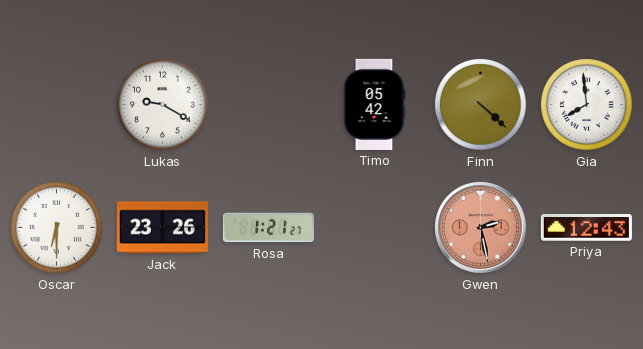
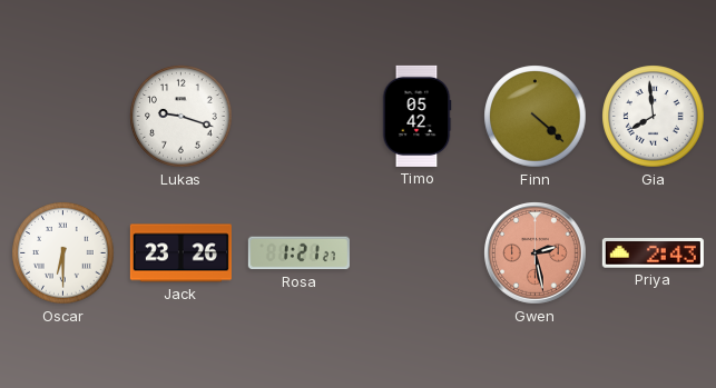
Lukas: 9:20 -> 9:18 (182, 117)
Priya: 12:43 -> 2:43 (653, 253)
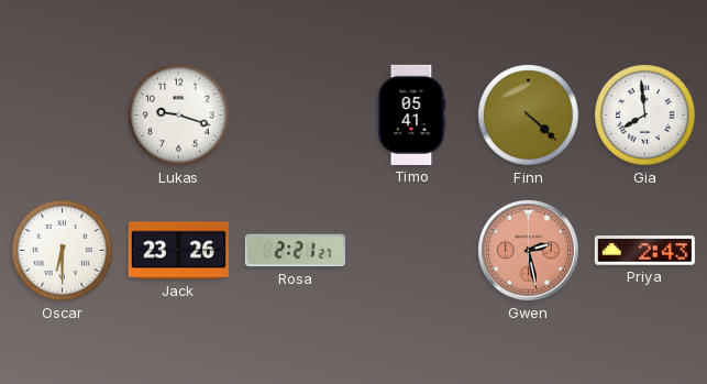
Timo: 05:42 -> 05:41 (411, 114)
Rosa: 1:21 -> 2:21 (295, 251)
